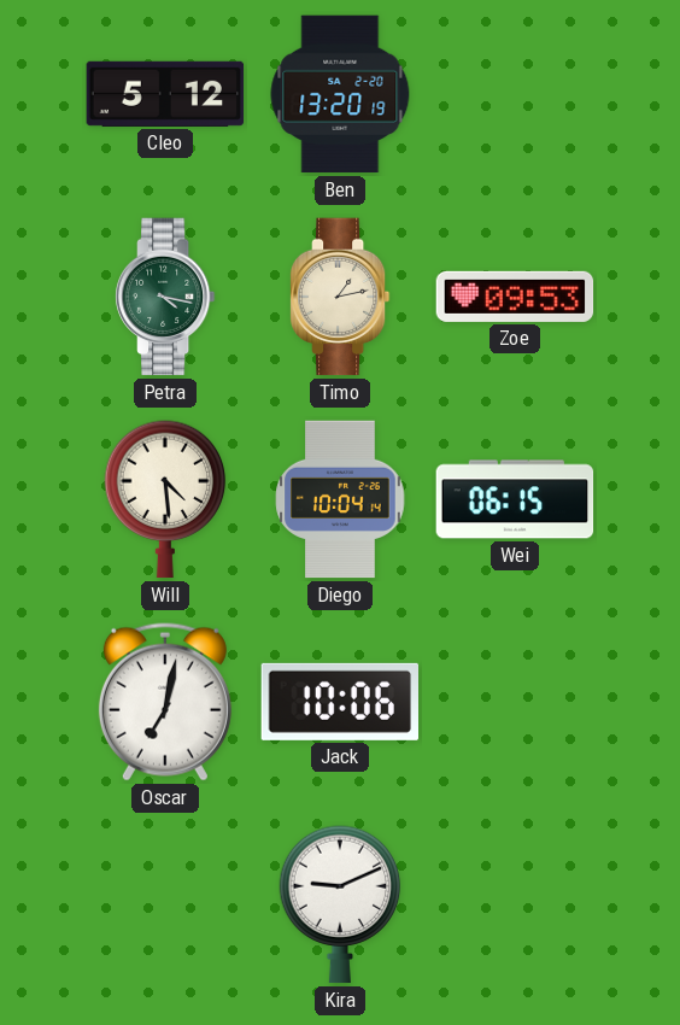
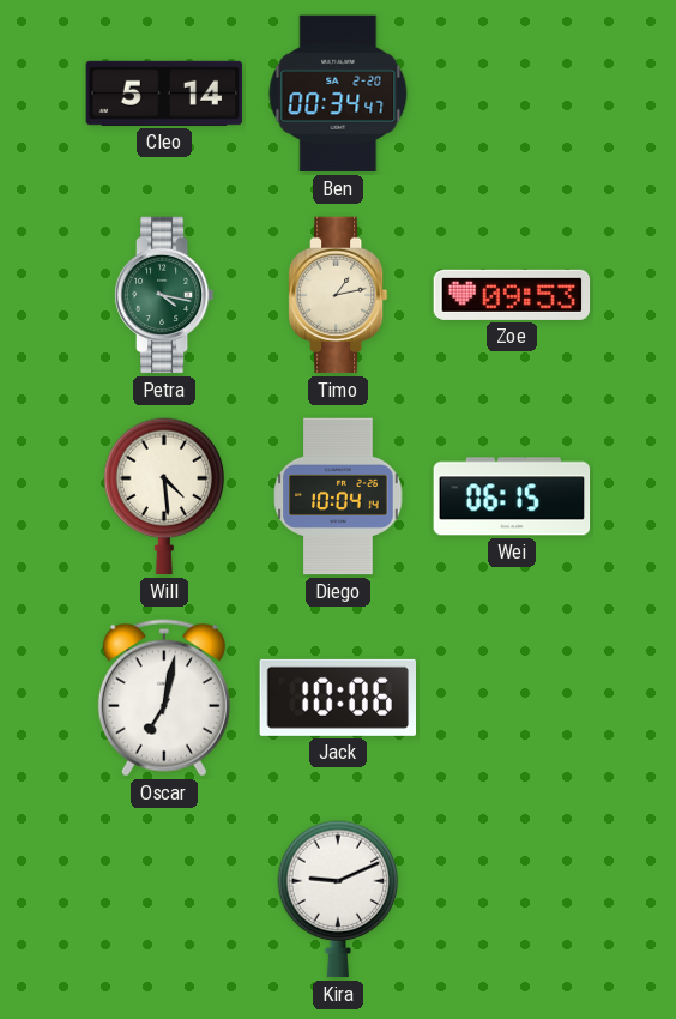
Cleo: 5:12 -> 5:14 (164, 94)
Ben: 13:20 -> 00:34 (338, 94)
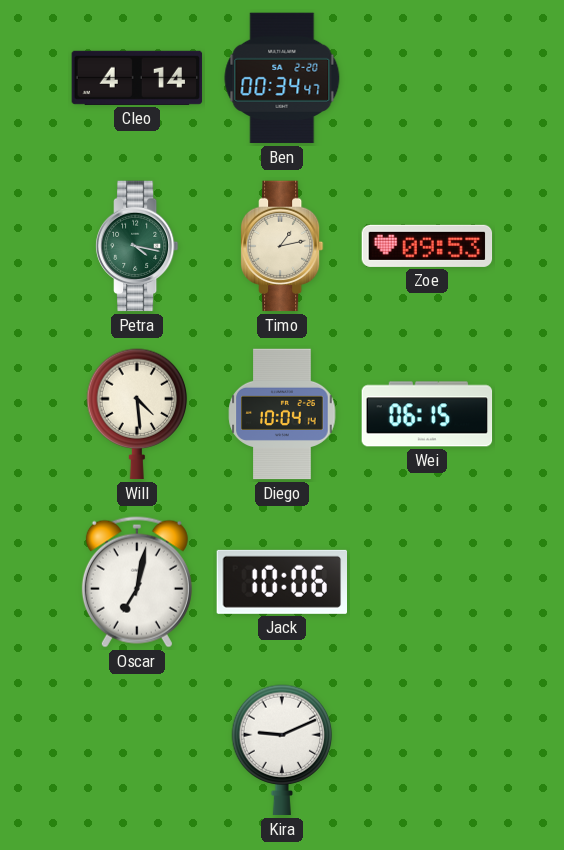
Cleo: 5:14 -> 4:14 (137, 78)
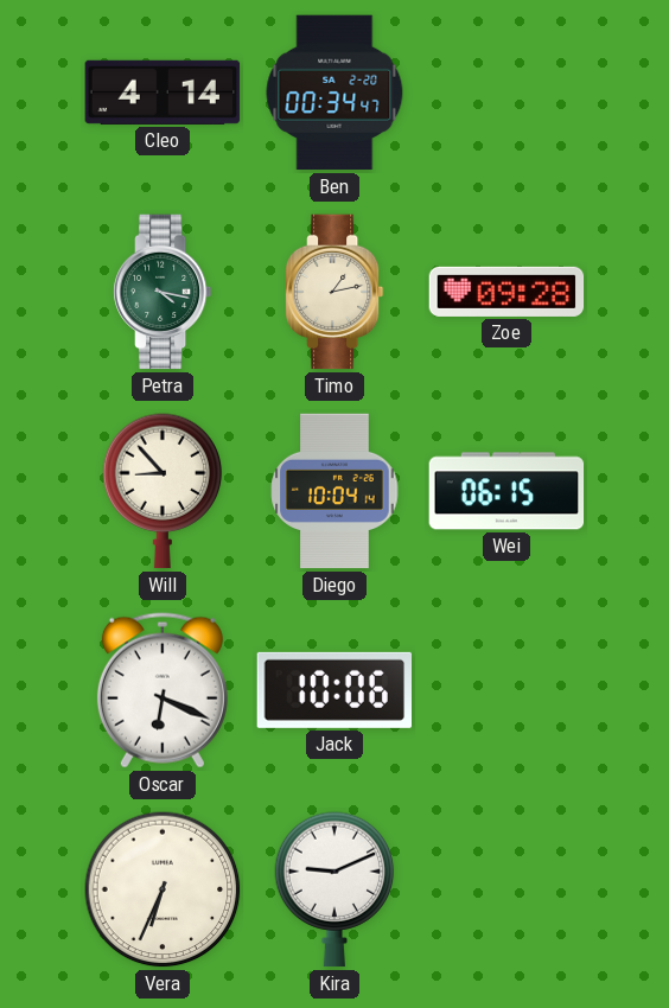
Zoe: 09:53 -> 09:28 (506, 292)
Will: 4:29 -> 8:53 (163, 491)
Oscar: 7:02 -> 6:19 (163, 690)
Vera: none -> 6:34 (163, 889)
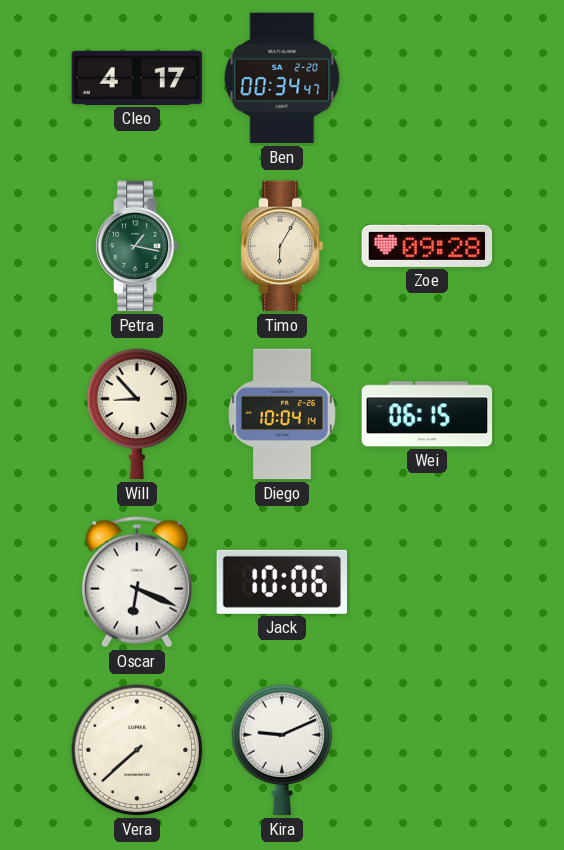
Cleo: 4:14 -> 4:17 (137, 78)
Petra: 4:17 -> 1:17 (137, 246)
Timo: 1:13 -> 6:05 (282, 246)
Vera: 6:34 -> 7:38 (137, 750)
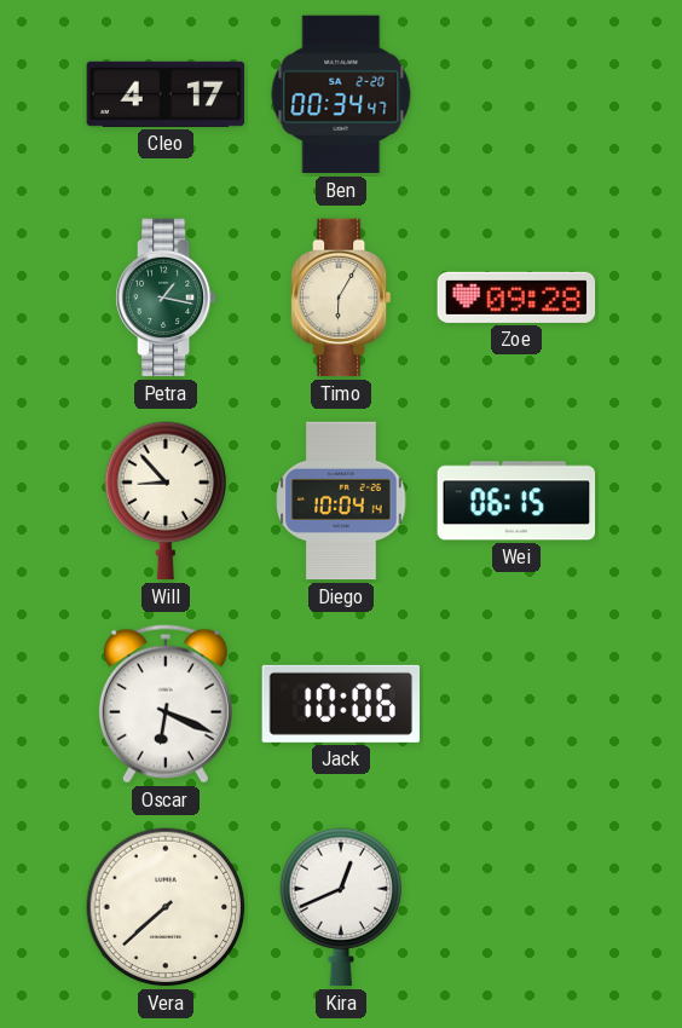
Kira: 9:11 -> 12:41 (341, 907)
